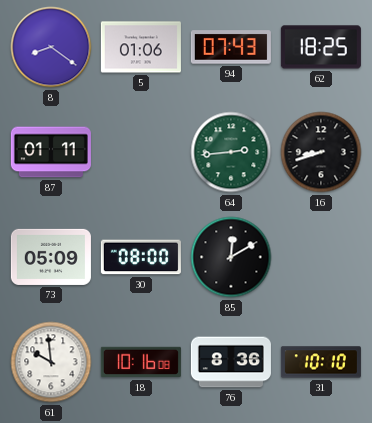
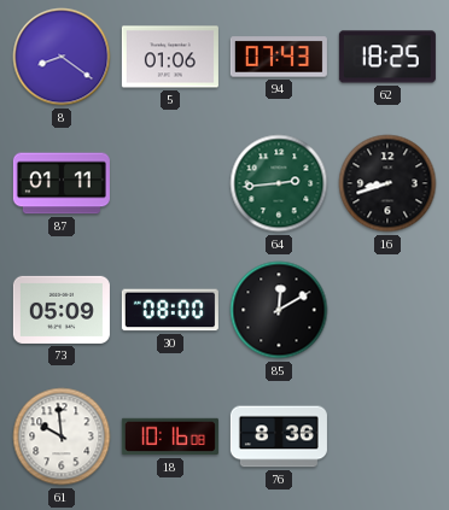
31: 10:10 -> none (321, 362)
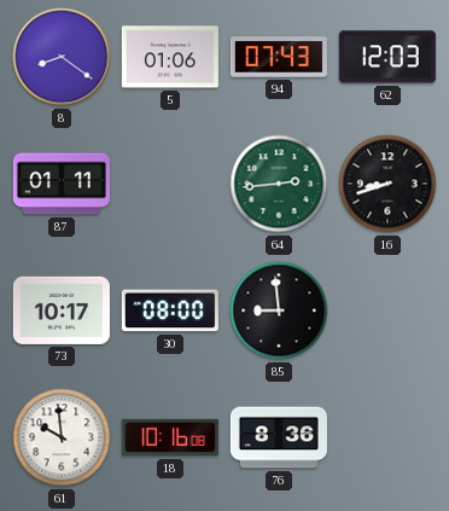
62: 18:25 -> 12:03 (387, 57)
73: 05:09 -> 10:17 (62, 310)
85: 12:10 -> 8:59 (279, 310)
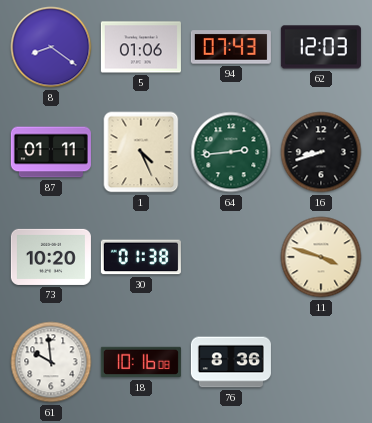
1: none -> 4:26 (141, 152)
73: 10:17 -> 10:20 (51, 257)
30: 08:00 -> 01:38 (141, 257)
85: 8:59 -> none (279, 310)
11: none -> 3:48 (321, 257)
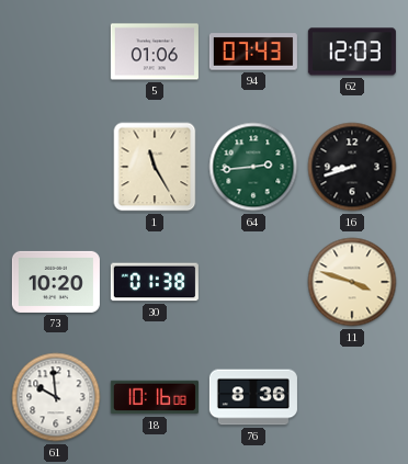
8: 8:21 -> none (51, 47)
87: 01:11 -> none (51, 152)
1: 4:26 -> 11:25 (155, 167)
